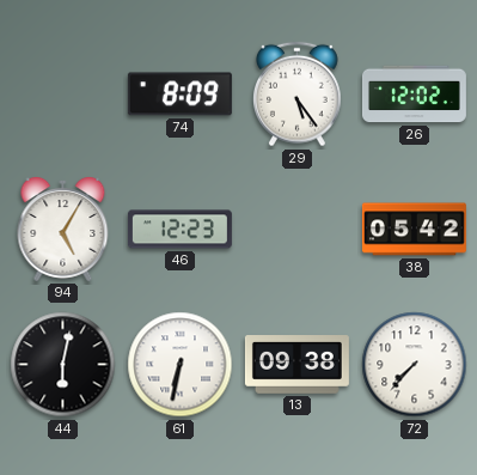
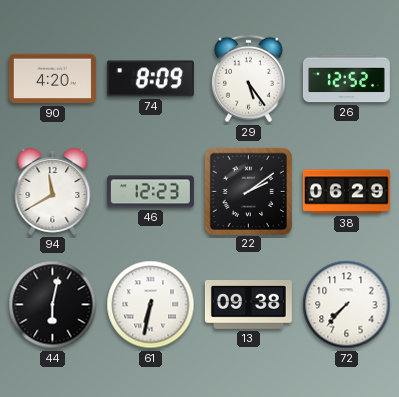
90: none -> 4:20 (52, 79)
26: 12:02 -> 12:52 (346, 79)
94: 5:05 -> 11:40 (53, 192)
22: none -> 2:09 (248, 191)
38: 05:42 -> 06:29 (346, 192)
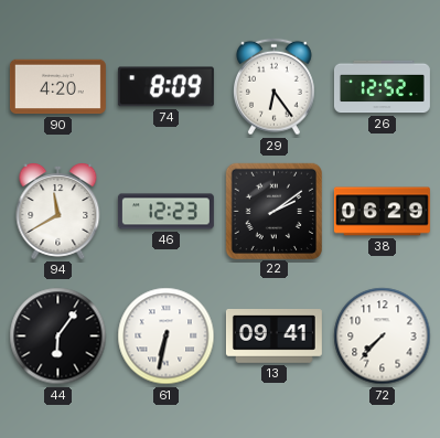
29: 5:24 -> 6:24 (275, 87)
44: 6:02 -> 6:06 (58, 336)
13: 09:38 -> 09:41 (273, 336)
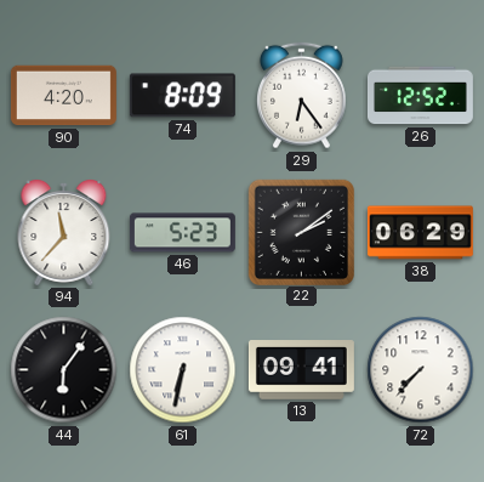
94: 11:40 -> 11:37 (64, 233)
46: 12:23 -> 5:23 (182, 233)
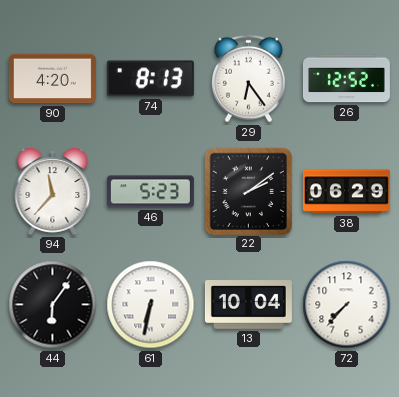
74: 8:09 -> 8:13 (150, 79)
13: 09:41 -> 10:04 (248, 305)
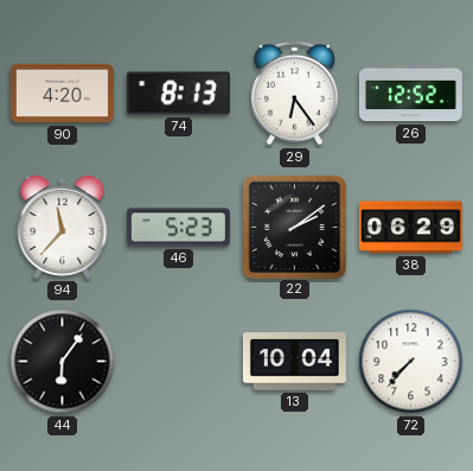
61: 6:32 -> none (151, 305)
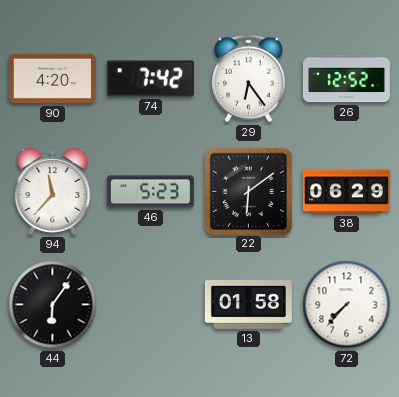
74: 8:13 -> 7:42 (150, 79)
22: 2:09 -> 6:09 (248, 191)
13: 10:04 -> 01:58 (248, 305)
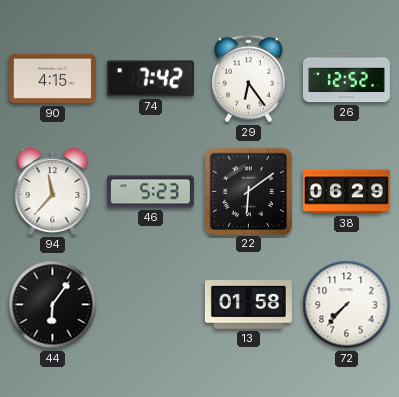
90: 4:20 -> 4:15 (52, 79)
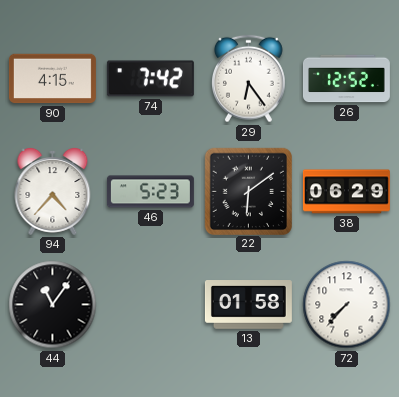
94: 11:37 -> 4:37 (53, 192)
44: 6:06 -> 11:06 (53, 305)
